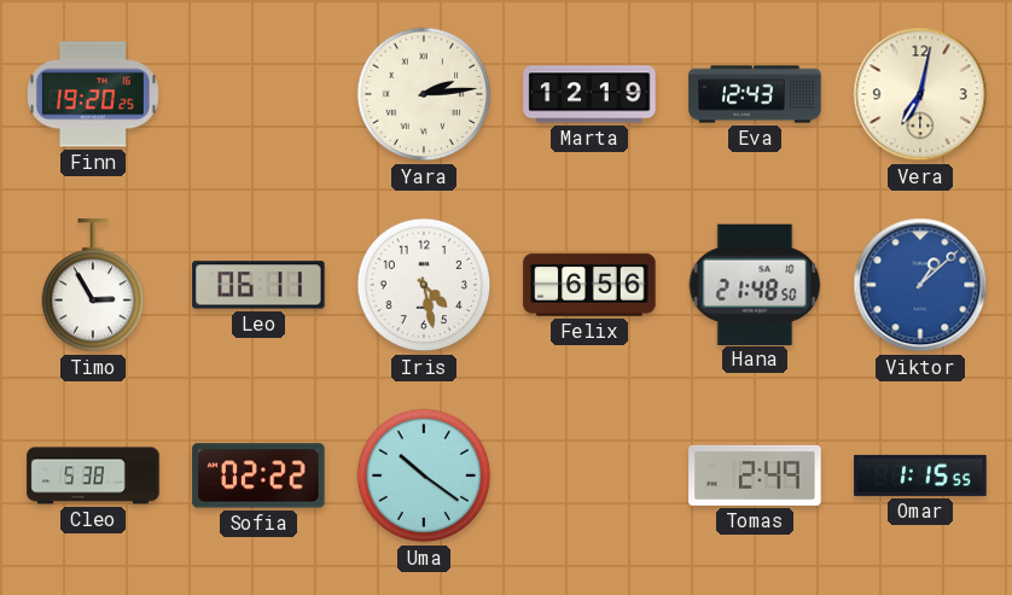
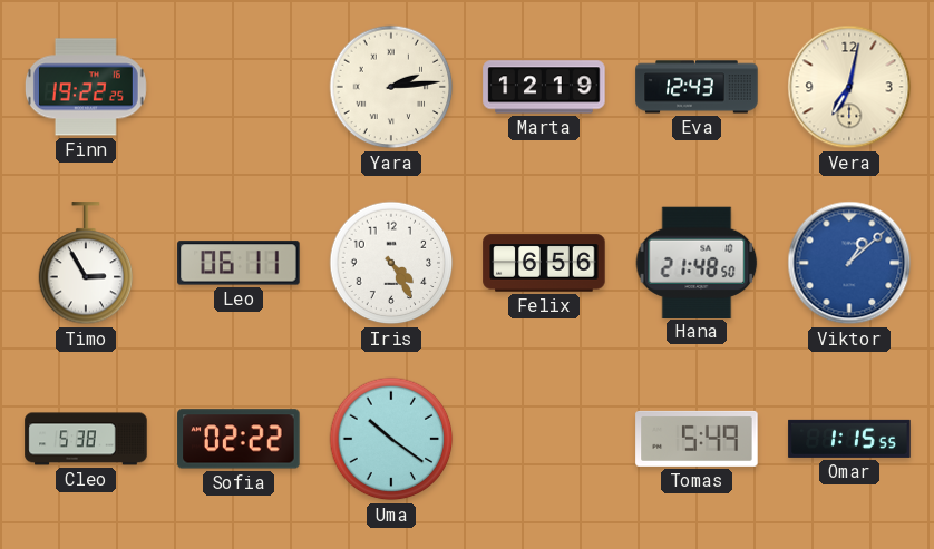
Finn: 19:20 -> 19:22 (86, 87)
Iris: 4:28 -> 4:25 (391, 263)
Tomas: 2:49 -> 5:49 (697, 439)
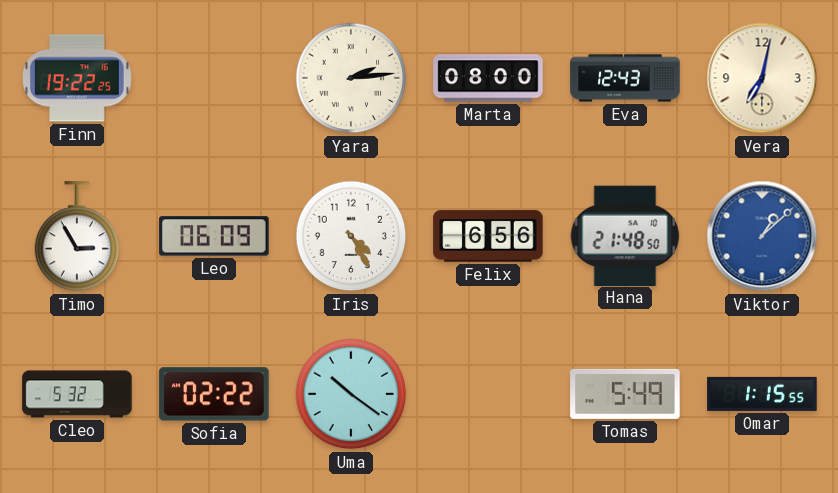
Marta: 12:19 -> 08:00 (488, 78)
Leo: 06:11 -> 06:09 (214, 236)
Cleo: 5:38 -> 5:32 (77, 394)
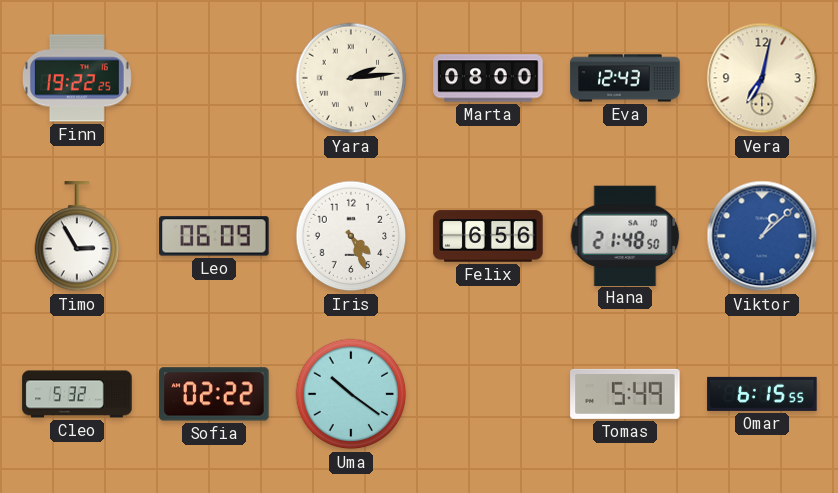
Iris: 4:25 -> 4:26 (351, 236)
Omar: 1:15 -> 6:15 (762, 394)
